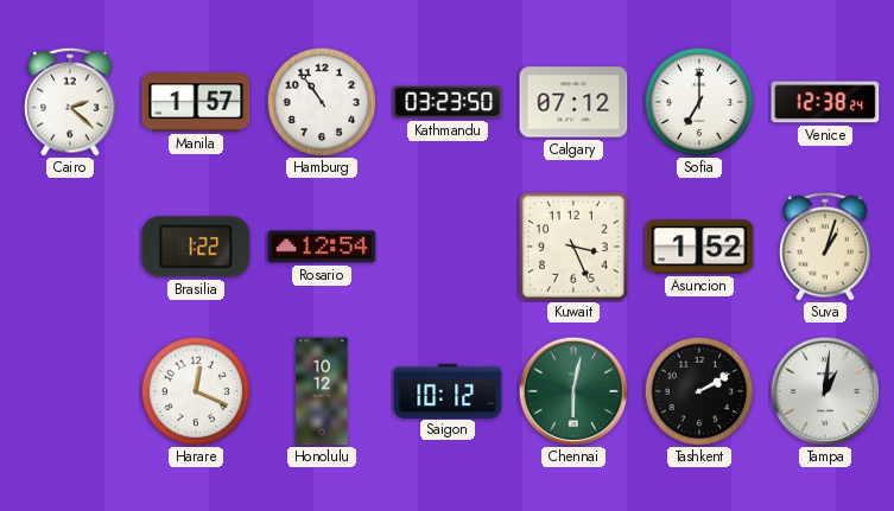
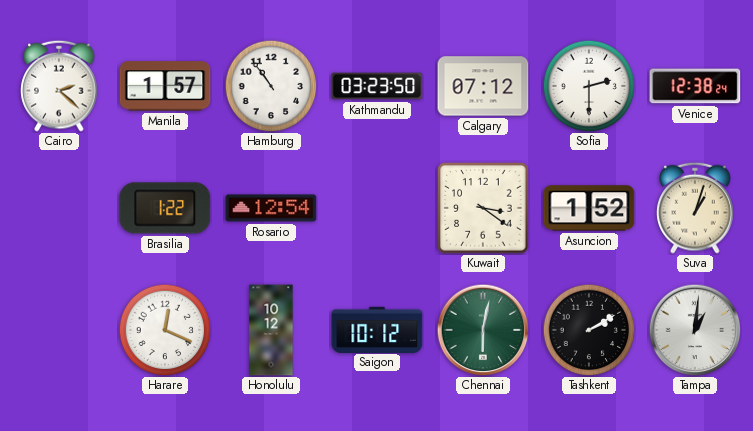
Sofia: 7:00 -> 2:30 (589, 86)
Kuwait: 3:26 -> 3:21 (483, 208)
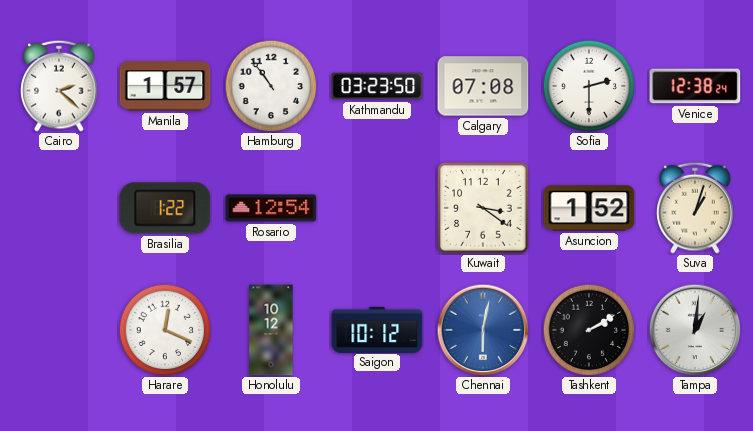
Calgary: 07:12 -> 07:08 (483, 86)
Chennai dial: green -> blue (483, 330)
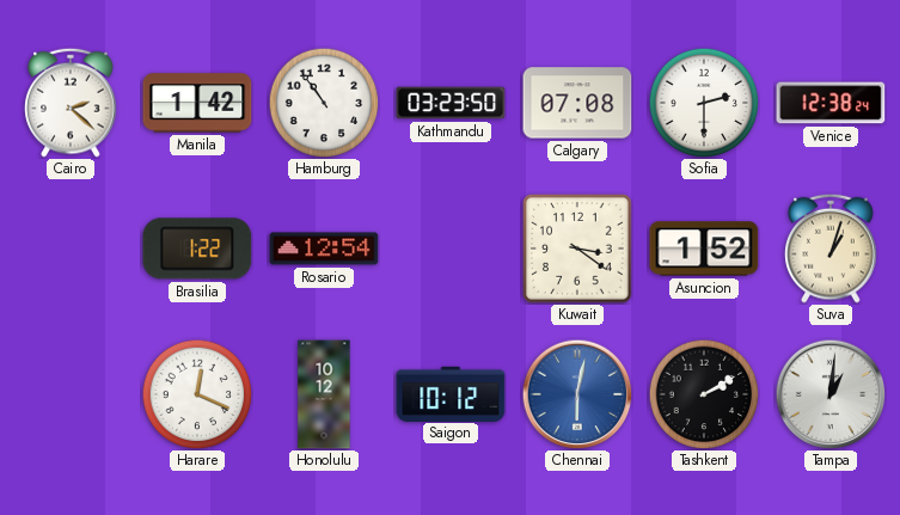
Manila: 1:57 -> 1:42 (197, 103)
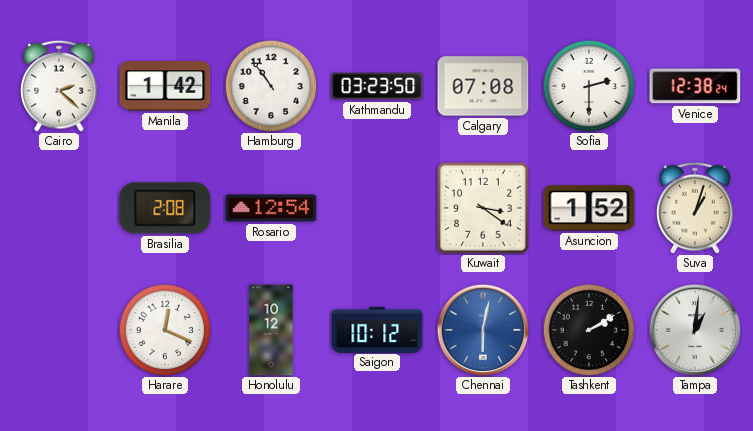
Brasilia: 1:22 -> 2:08 (165, 208)
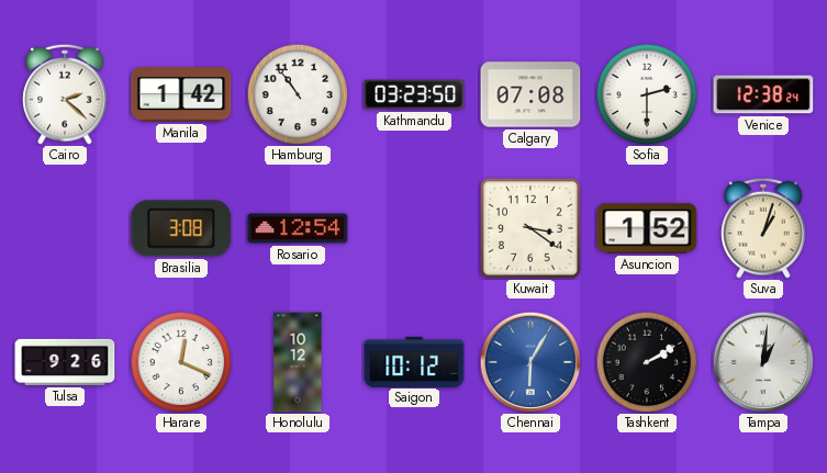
Brasilia: 2:08 -> 3:08 (181, 228)
Tulsa: none -> 9:26 (65, 362)
Chennai: 6:02 -> 6:05 (530, 362)
